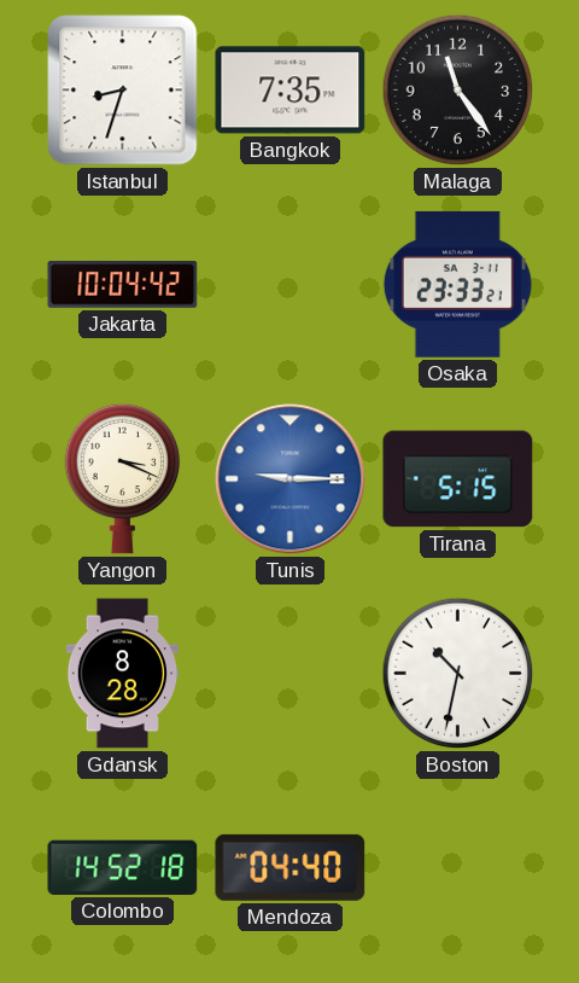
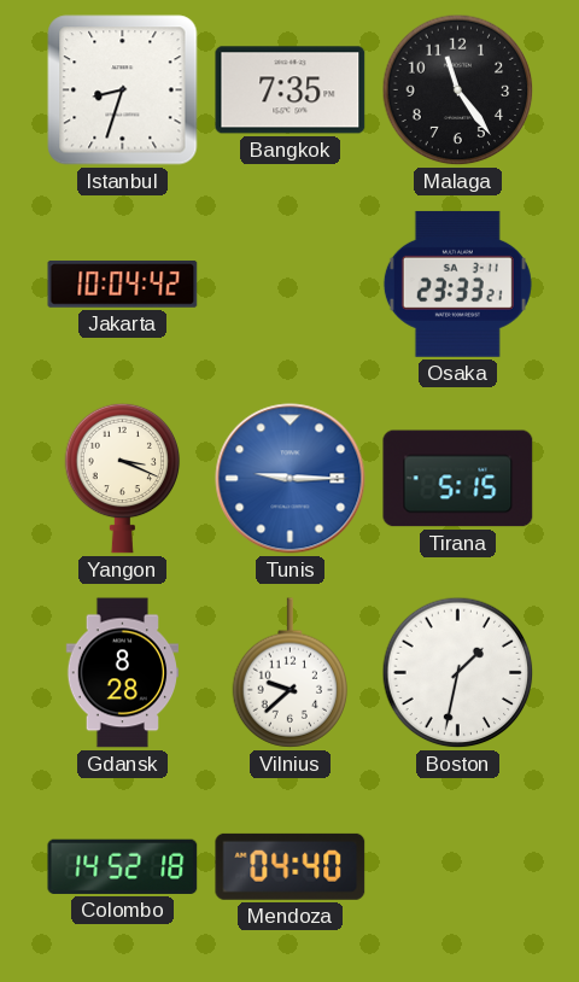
Vilnius: none -> 9:38 (291, 673)
Boston: 10:32 -> 1:32 (458, 673)
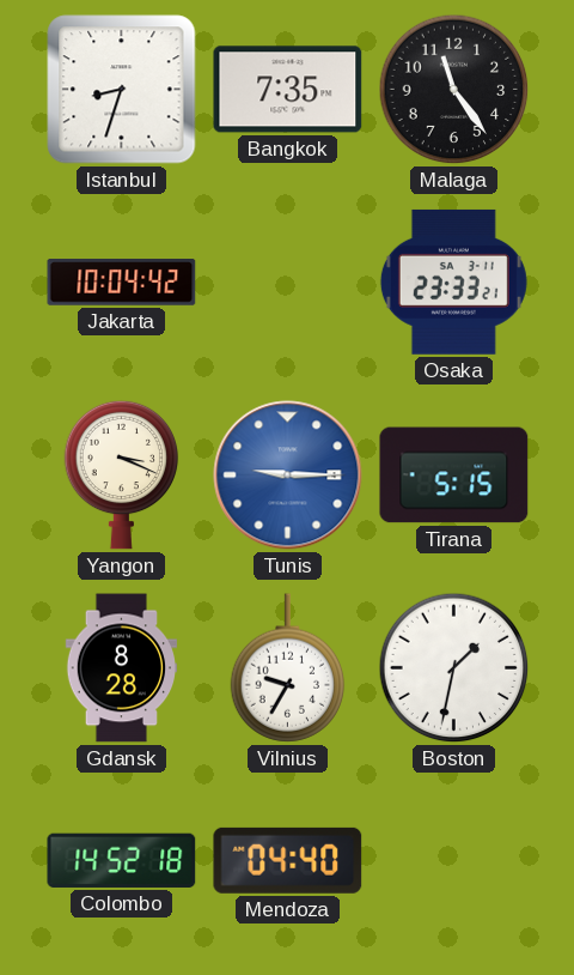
Vilnius: 9:38 -> 9:35 (288, 668)
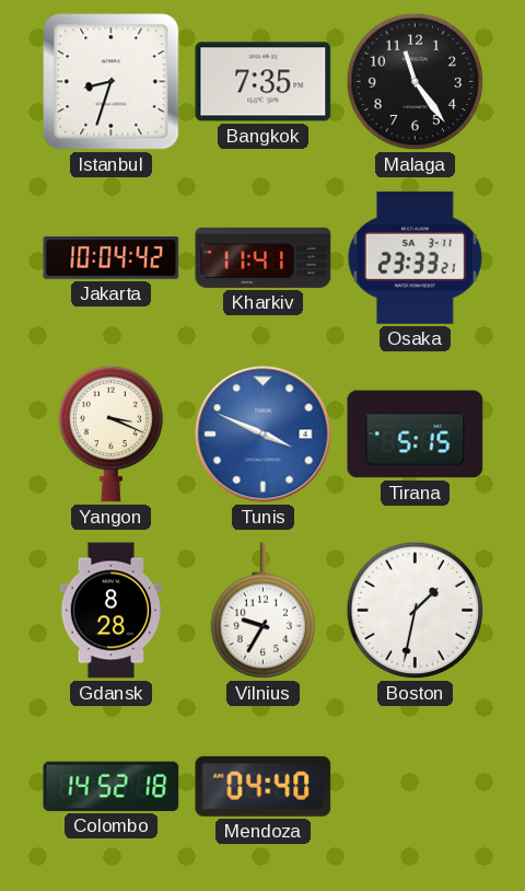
Kharkiv: none -> 11:41 (264, 257)
Tunis: 9:15 -> 3:49 (264, 435)
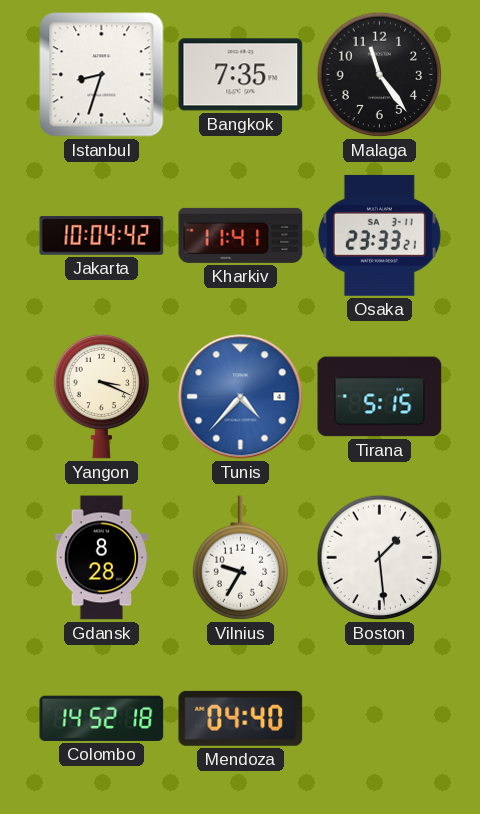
Tunis: 3:49 -> 4:37 (241, 397)
Boston: 1:32 -> 1:29 (380, 558)
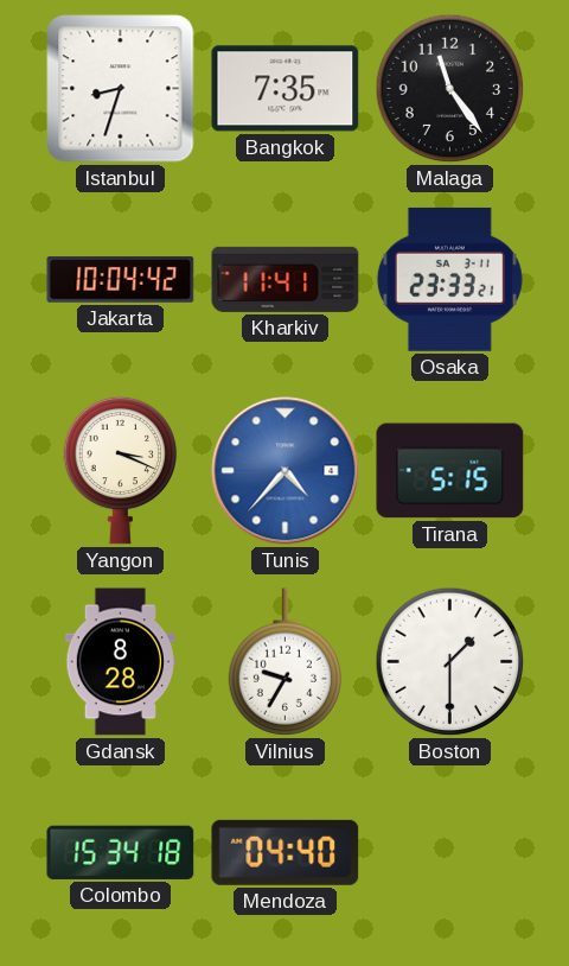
Boston: 1:29 -> 1:30 (450, 662)
Colombo: 14:52 -> 15:34 (121, 852)
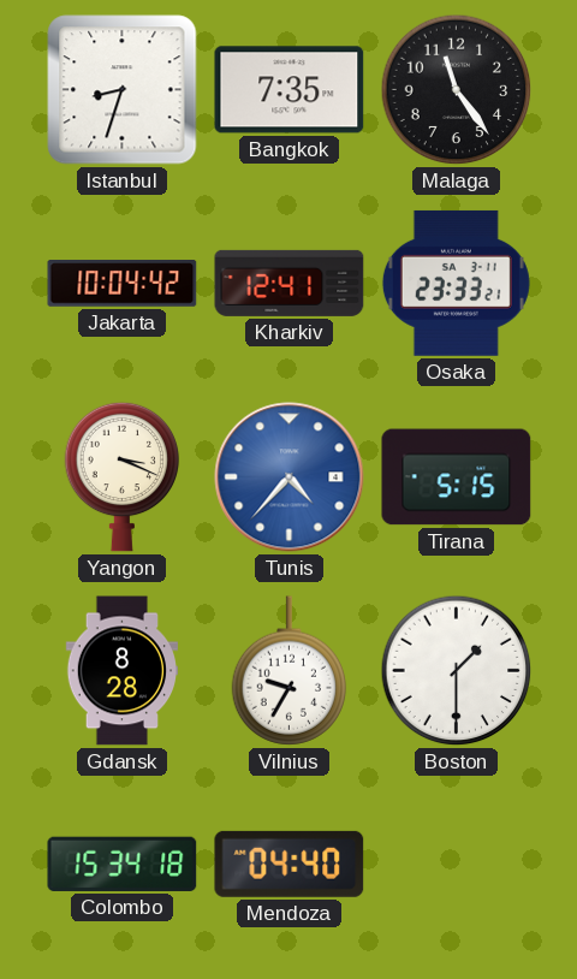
Kharkiv: 11:41 -> 12:41 (290, 283)
